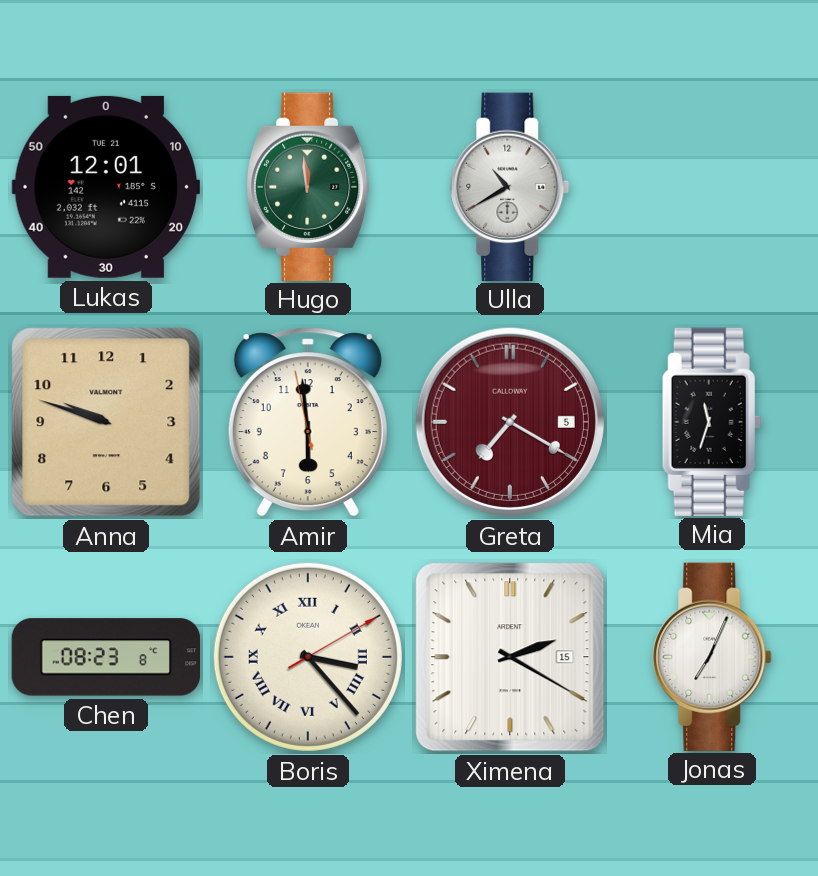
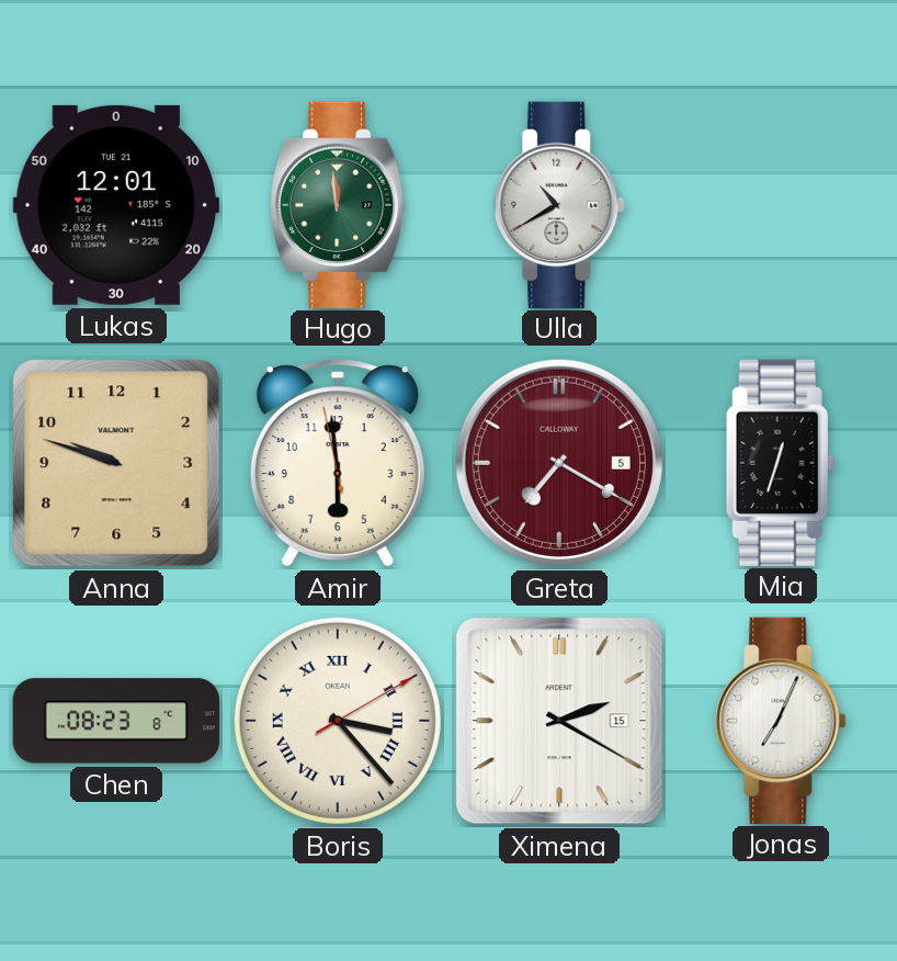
Mia: 11:33 -> 12:33 (781, 462)
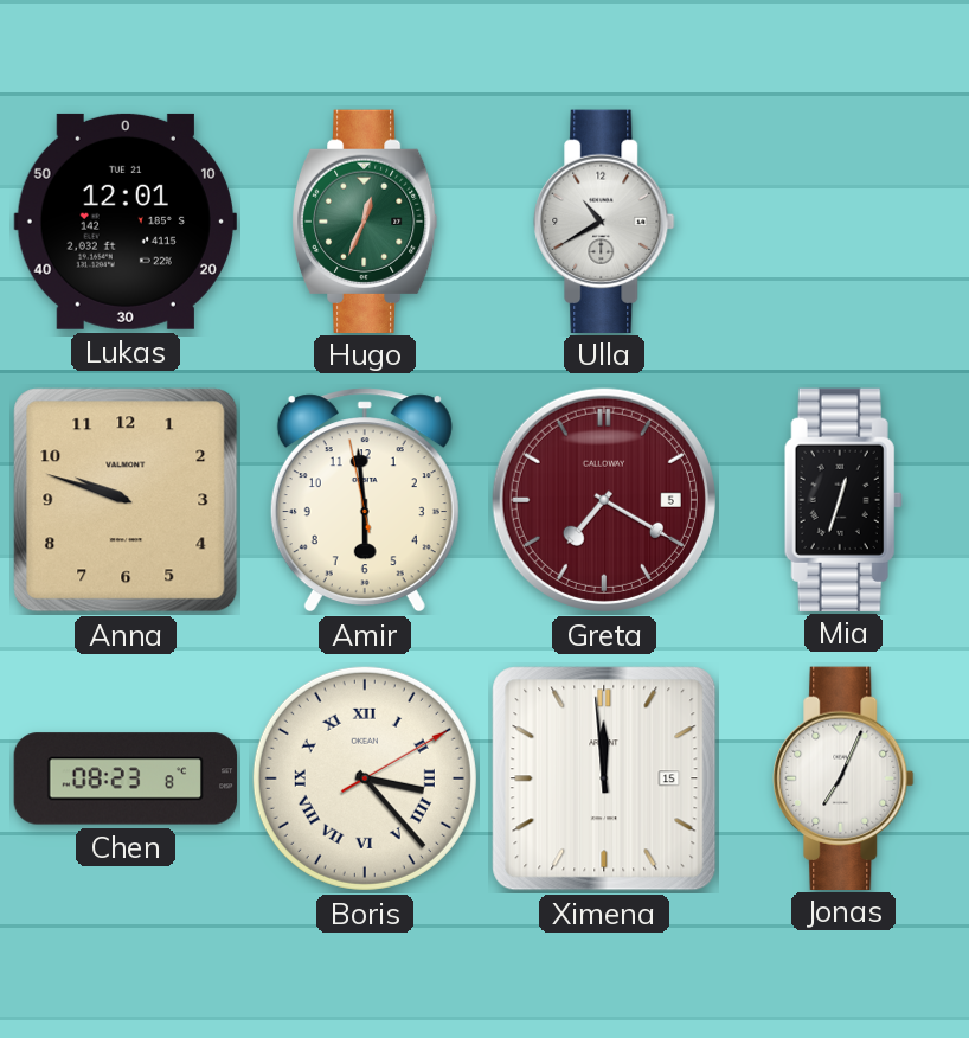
Hugo: 11:59 -> 12:34 (365, 220)
Ximena: 2:20 -> 11:59 (604, 778)
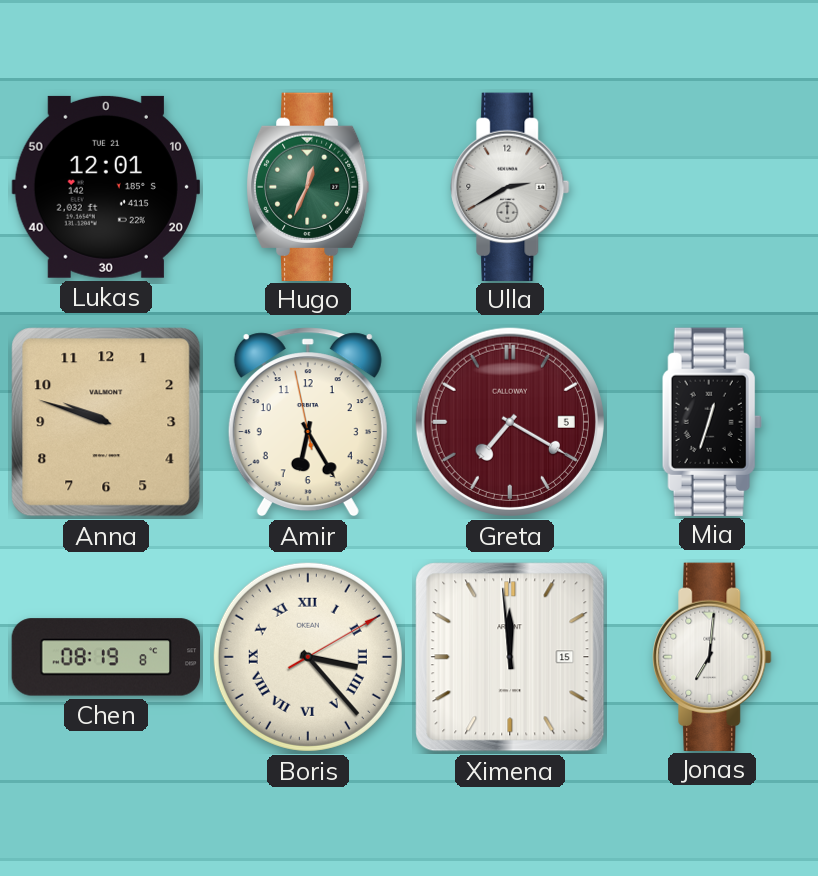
Ulla: 10:40 -> 2:40 (510, 186)
Amir: 5:58 -> 6:24 (308, 422)
Chen: 08:23 -> 08:19 (106, 657)
Jonas: 7:04 -> 7:01 (712, 656)
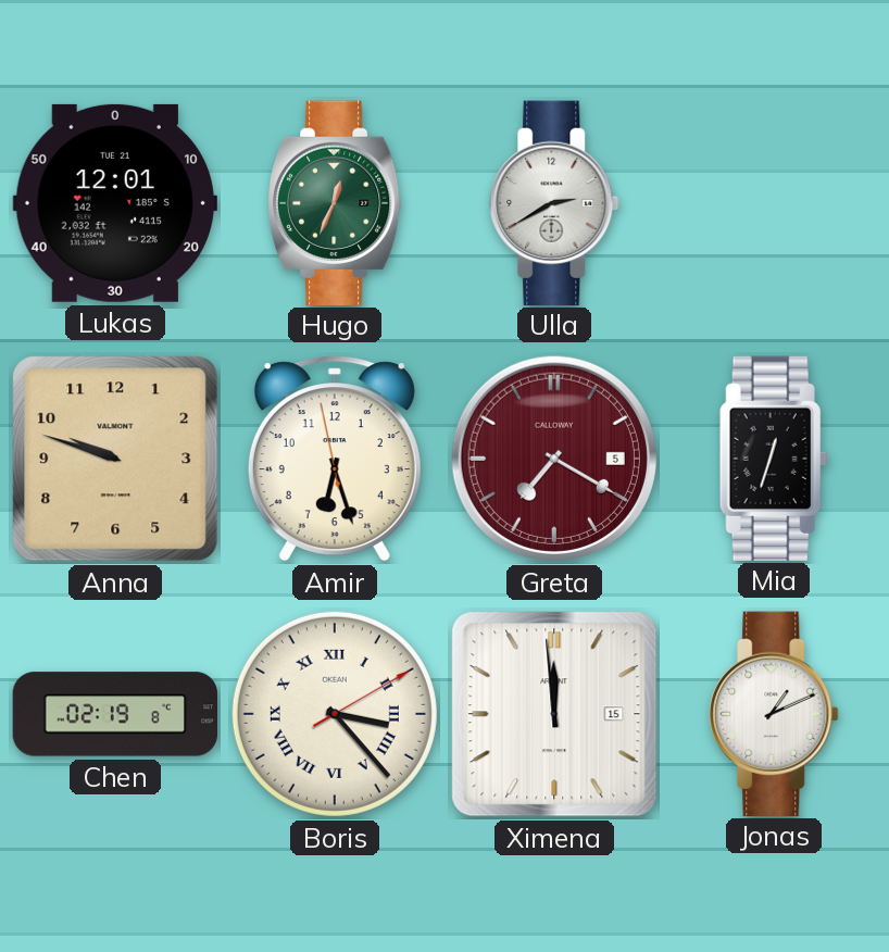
Amir: 6:24 -> 6:26 (335, 459)
Chen: 08:19 -> 02:19 (115, 714)
Jonas: 7:01 -> 1:11 (774, 713)
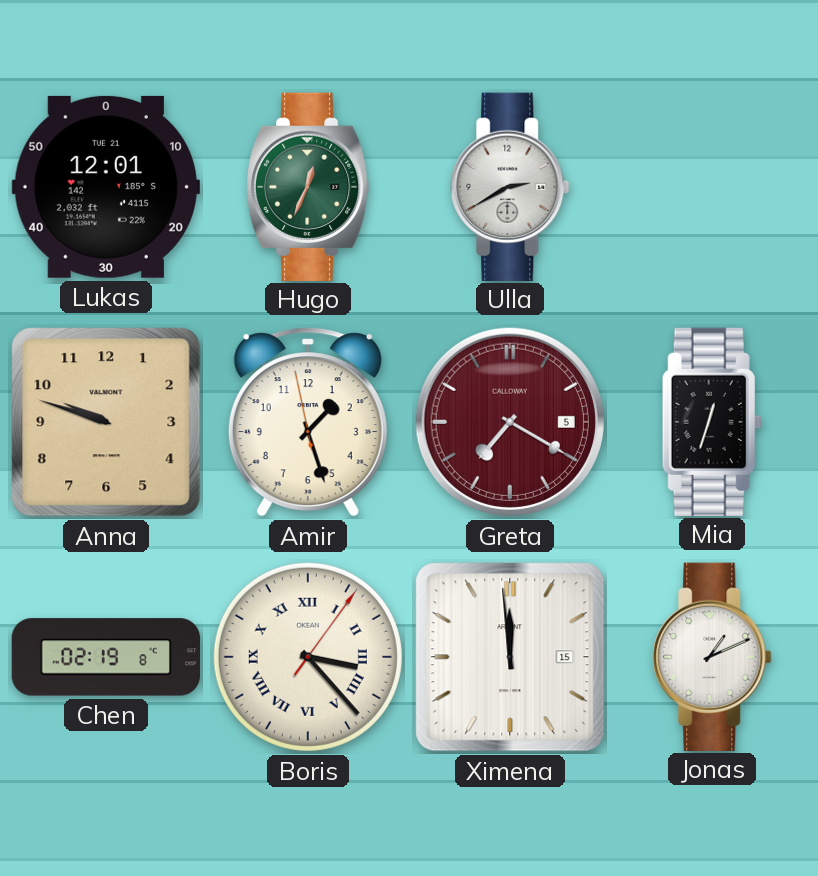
Amir: 6:26 -> 1:26 (308, 422)
Boris: 3:23:10 -> 3:23:06 (308, 657)
